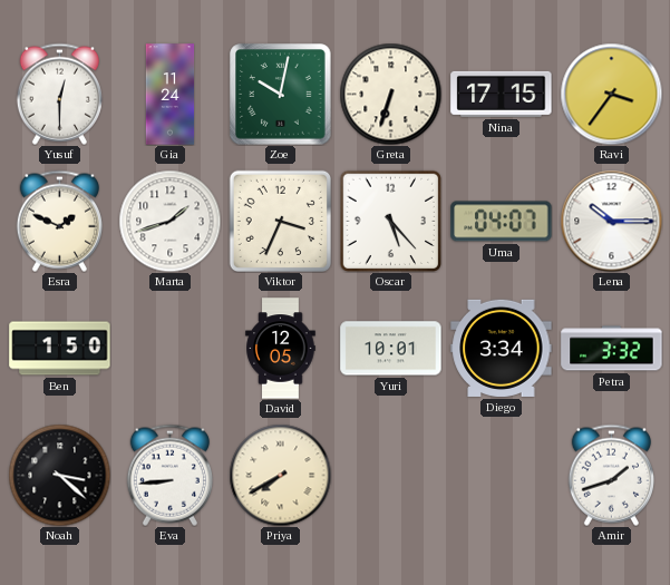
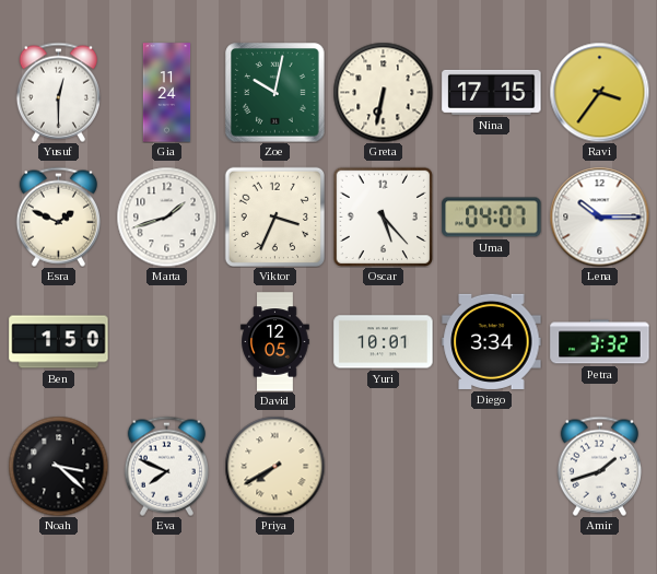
Greta: 6:33 -> 6:32 (383, 92)
Eva: 8:44 -> 7:49 (166, 466)
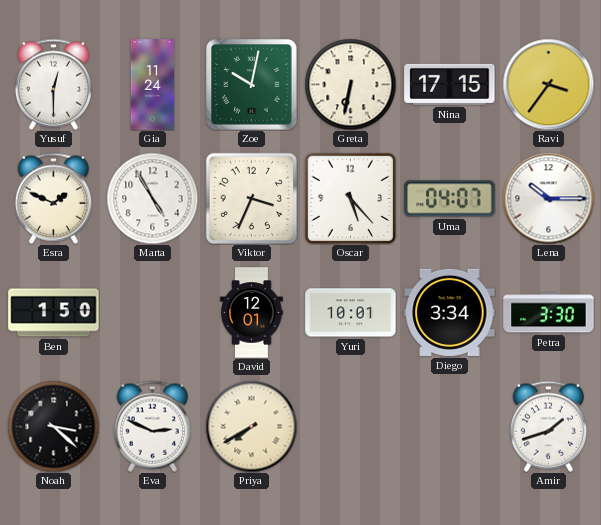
Marta: 1:42 -> 4:55 (152, 198)
David: 12:05 -> 12:01 (252, 313)
Petra: 3:32 -> 3:30 (549, 313)
Eva: 7:49 -> 2:49 (152, 426)
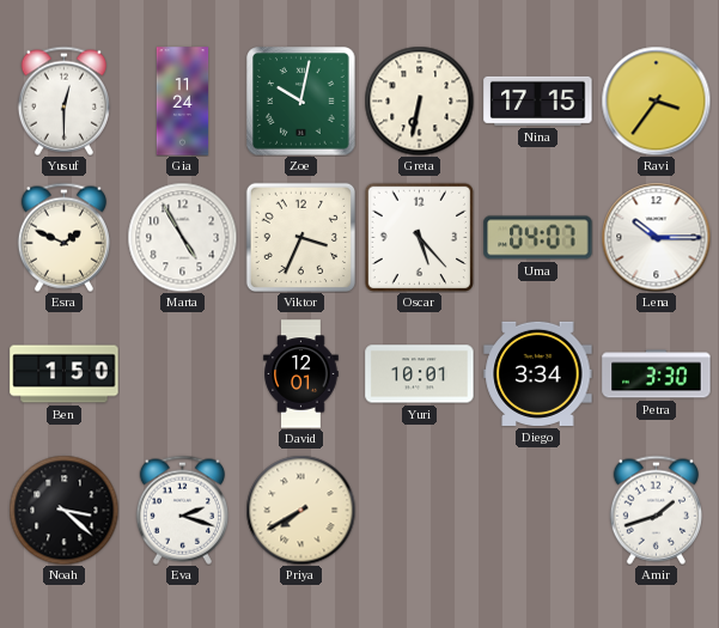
Eva: 2:49 -> 2:18 (182, 510)
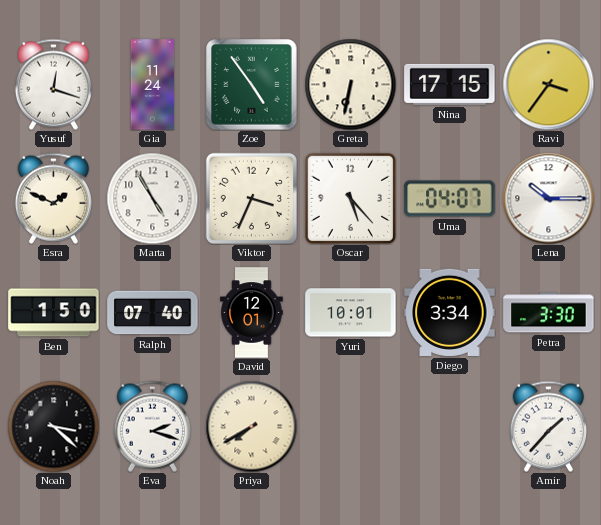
Yusuf: 12:30 -> 12:18 (53, 84)
Zoe: 10:02 -> 4:54 (252, 85)
Ralph: none -> 07:40 (153, 313)
Amir: 1:42 -> 1:37 (548, 426)
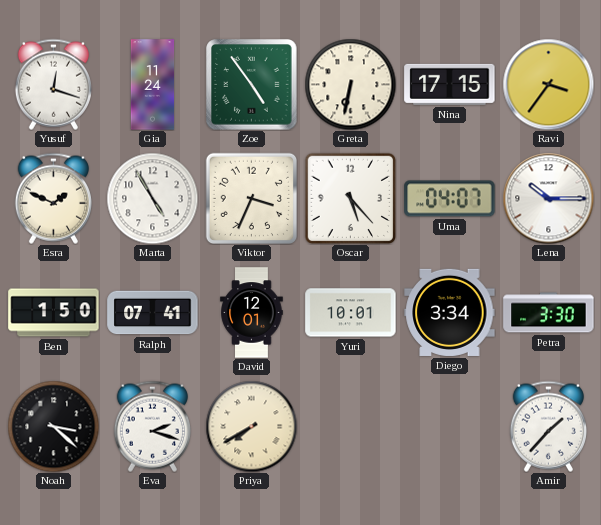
Ralph: 07:40 -> 07:41 (153, 313)
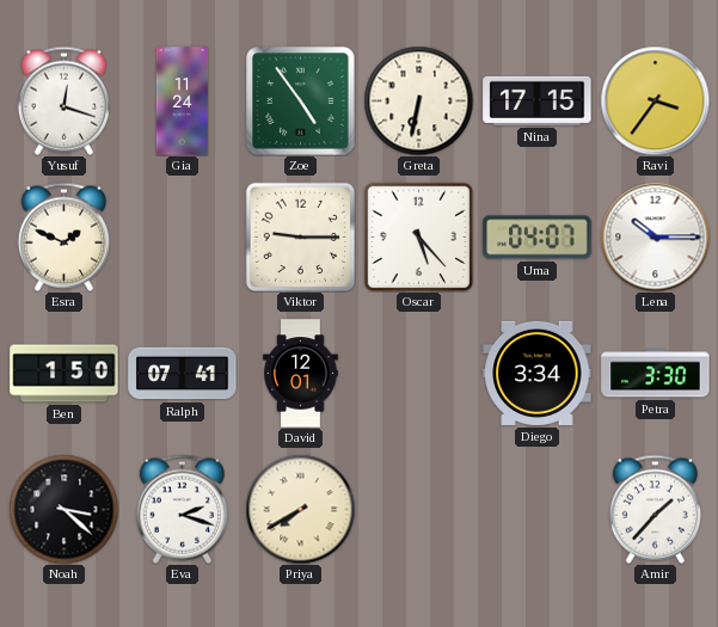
Marta: 4:55 -> none (152, 198)
Viktor: 3:34 -> 9:15 (300, 236)
Yuri: 10:01 -> none (351, 313)
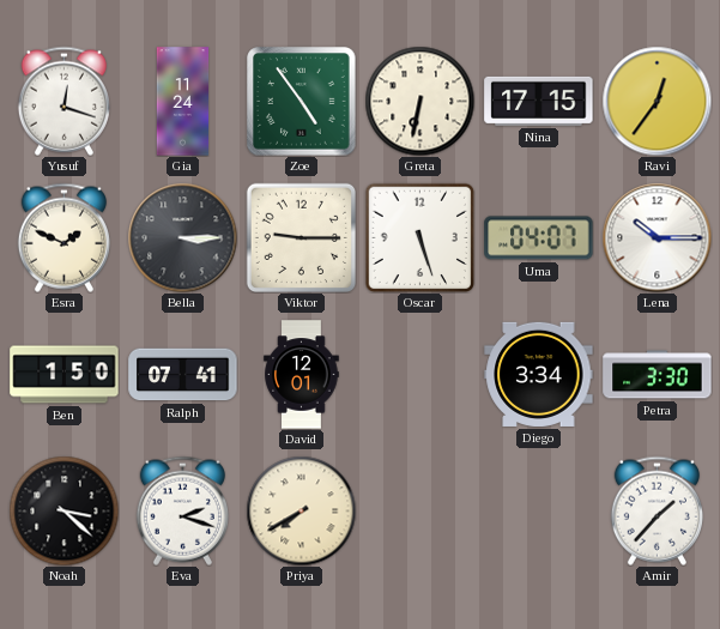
Ravi: 3:36 -> 12:36 (657, 101)
Bella: none -> 3:15 (182, 237)
Oscar: 5:23 -> 5:27 (419, 237)
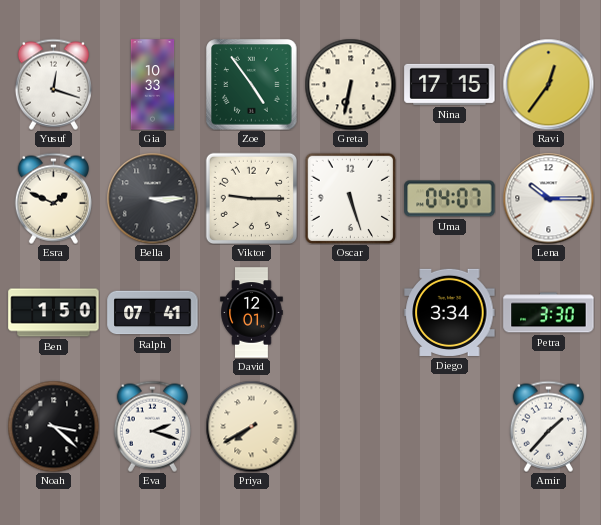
Gia: 11:24 -> 10:33 (153, 85)
